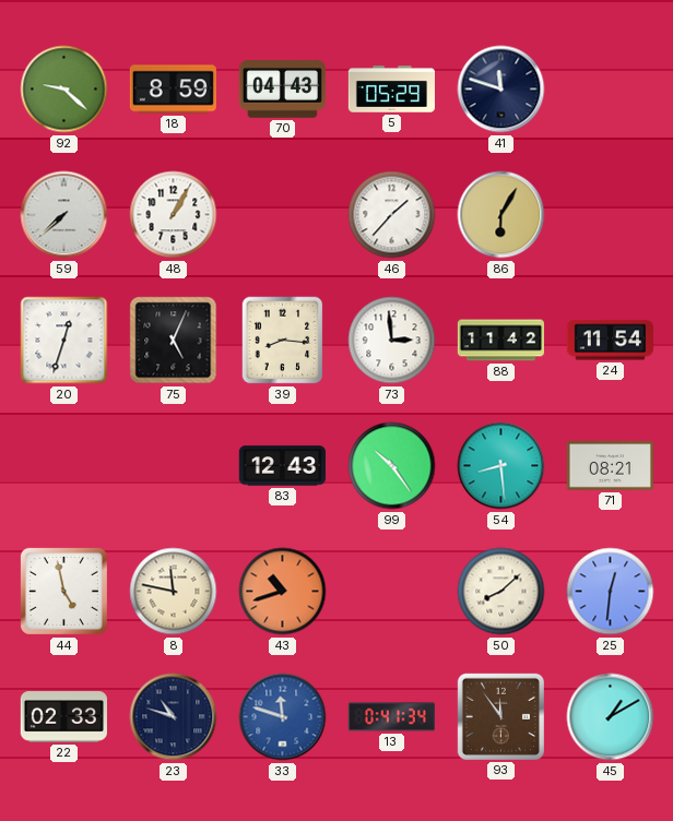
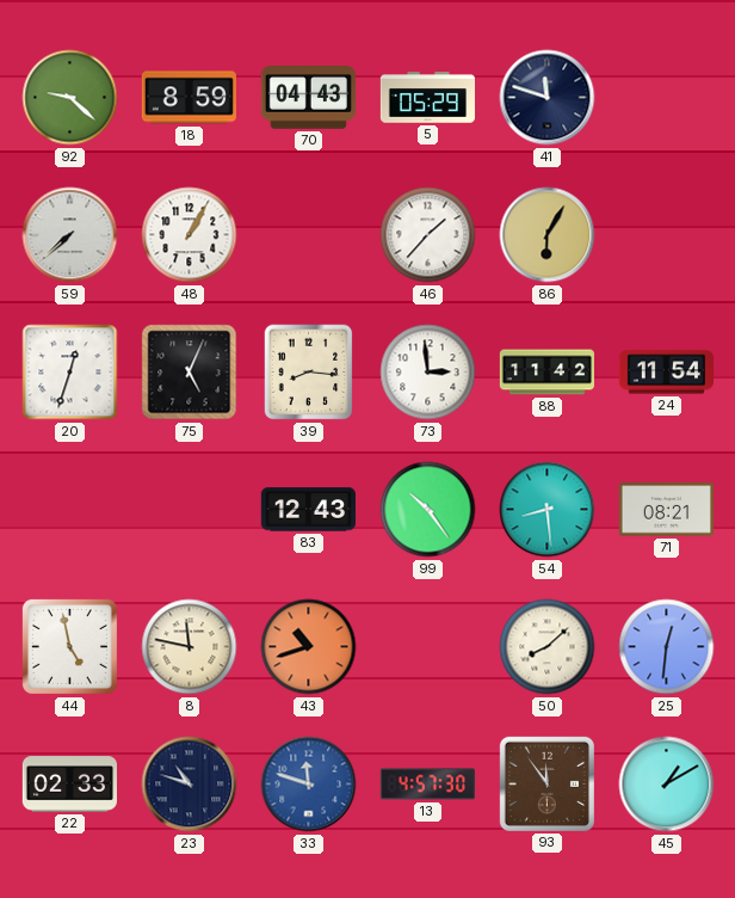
13: 0:41 -> 4:57 (427, 785)
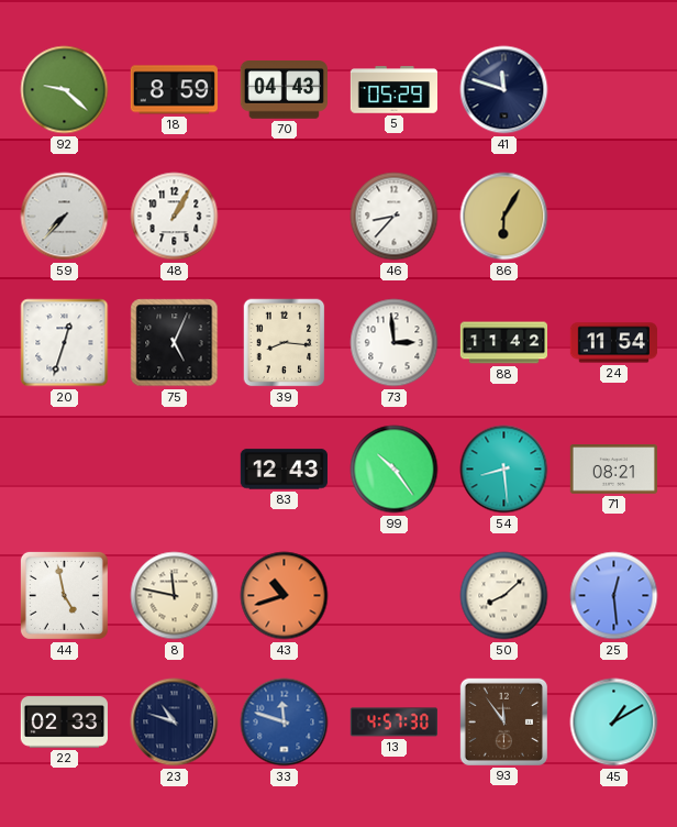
59: 7:38 -> 7:37 (65, 217)
46: 1:37 -> 8:37 (395, 217)
25: 12:31 -> 12:29 (614, 596)
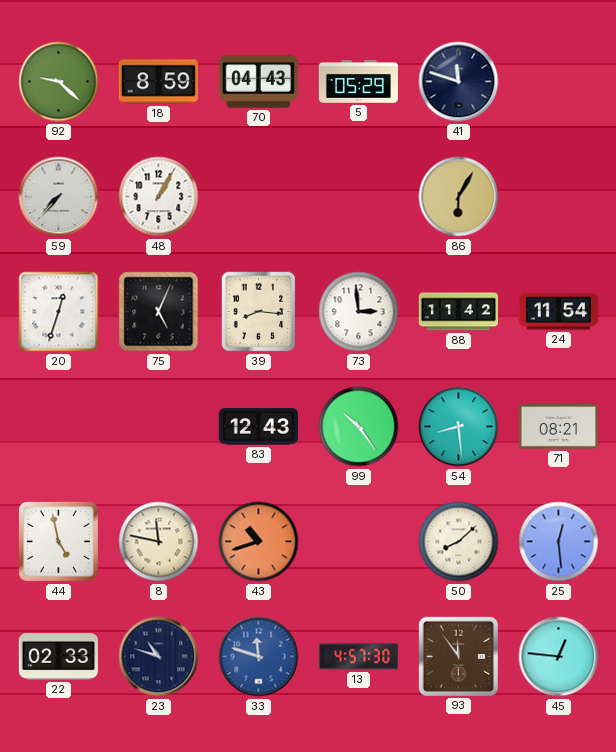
46: 8:37 -> none (395, 217)
45: 1:10 -> 12:46 (559, 657)
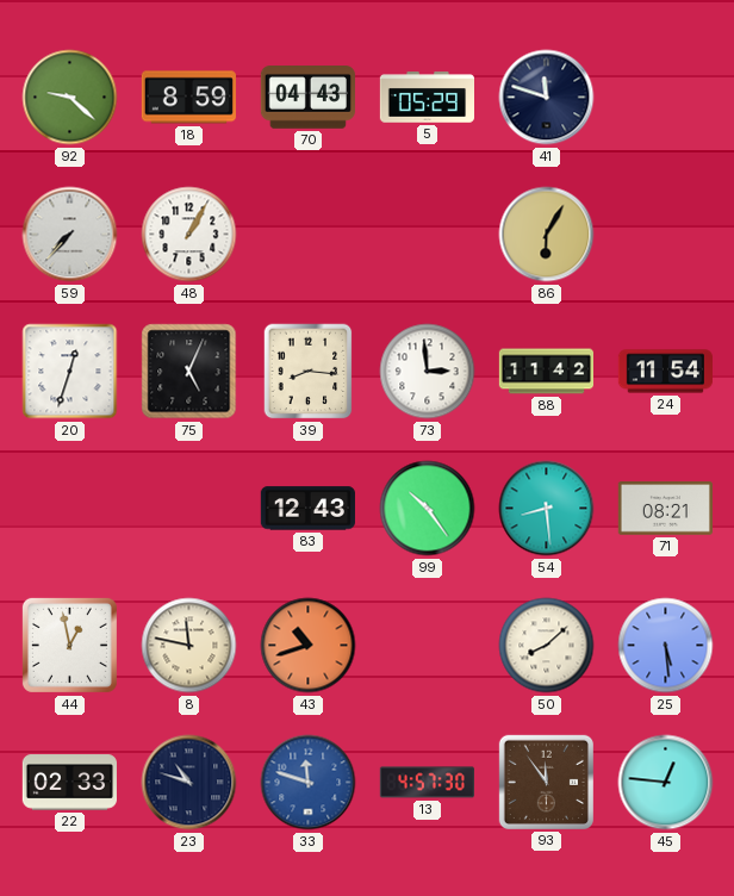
44: 4:58 -> 12:58 (69, 645)
25: 12:29 -> 5:29 (666, 646)
